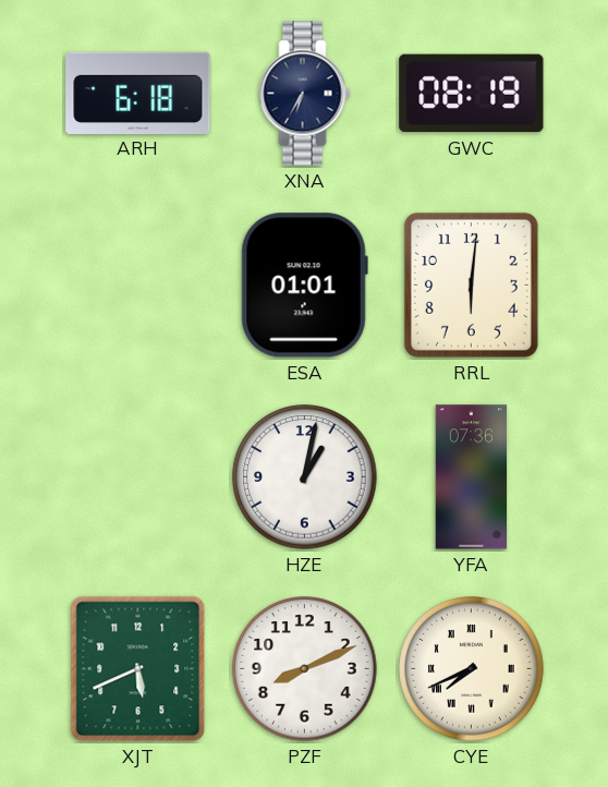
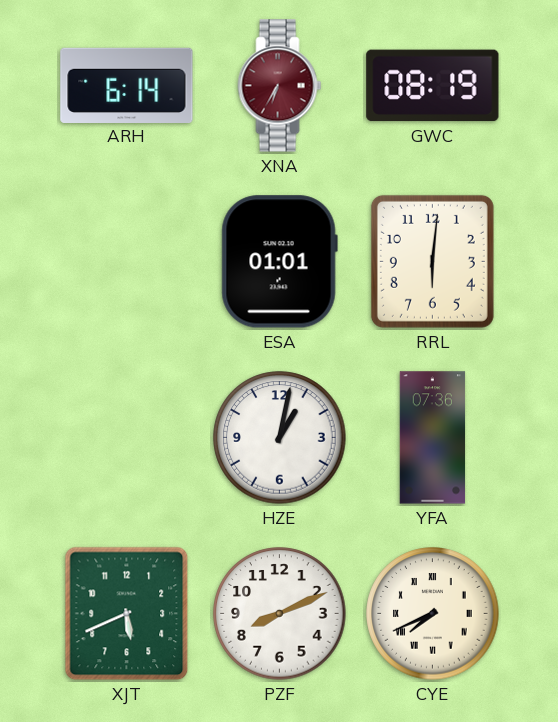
ARH: 6:18 -> 6:14 (127, 85)
XNA dial: navy -> burgundy (280, 86)
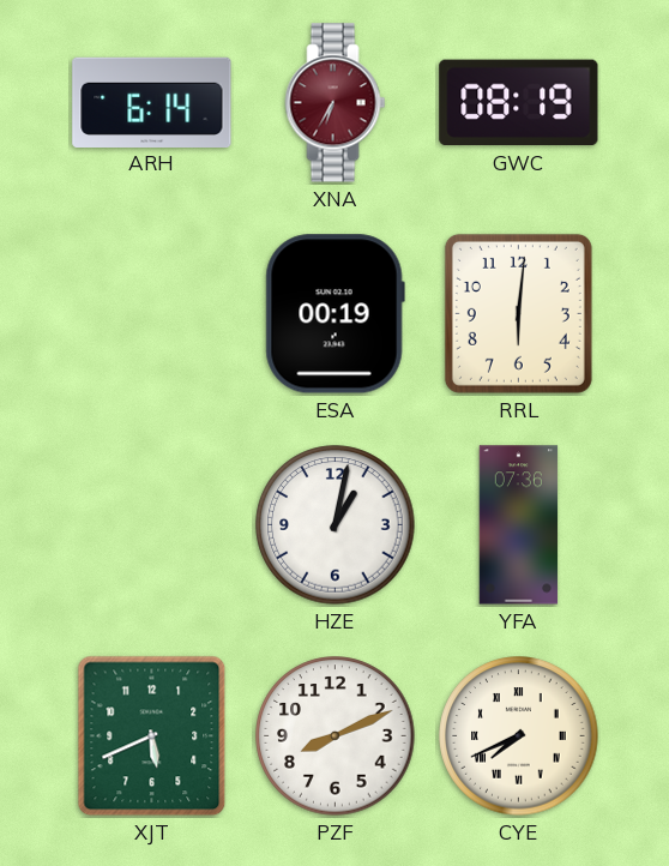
ESA: 01:01 -> 00:19 (334, 314)
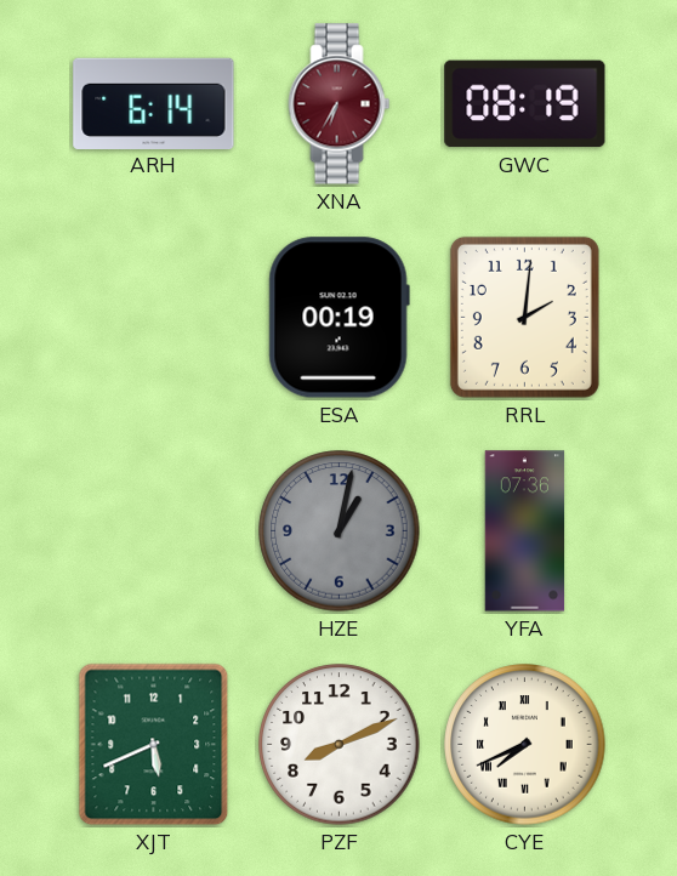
RRL: 6:01 -> 2:01 (524, 317)
HZE dial: white -> grey (340, 531)
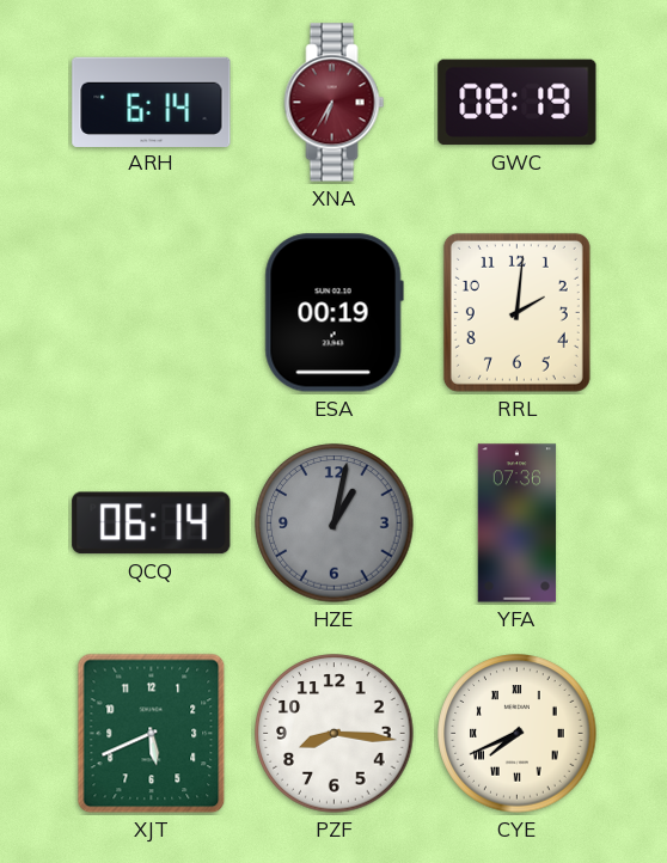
QCQ: none -> 06:14 (152, 524)
PZF: 8:11 -> 8:16 (335, 734)
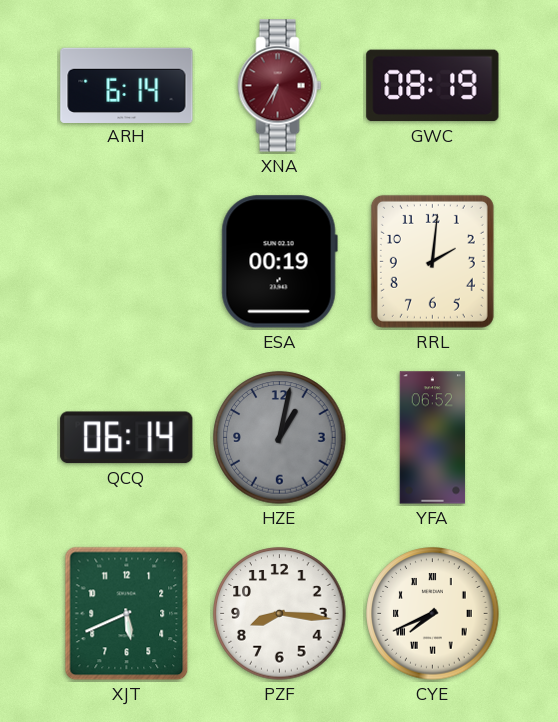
YFA: 07:36 -> 06:52 (433, 438)
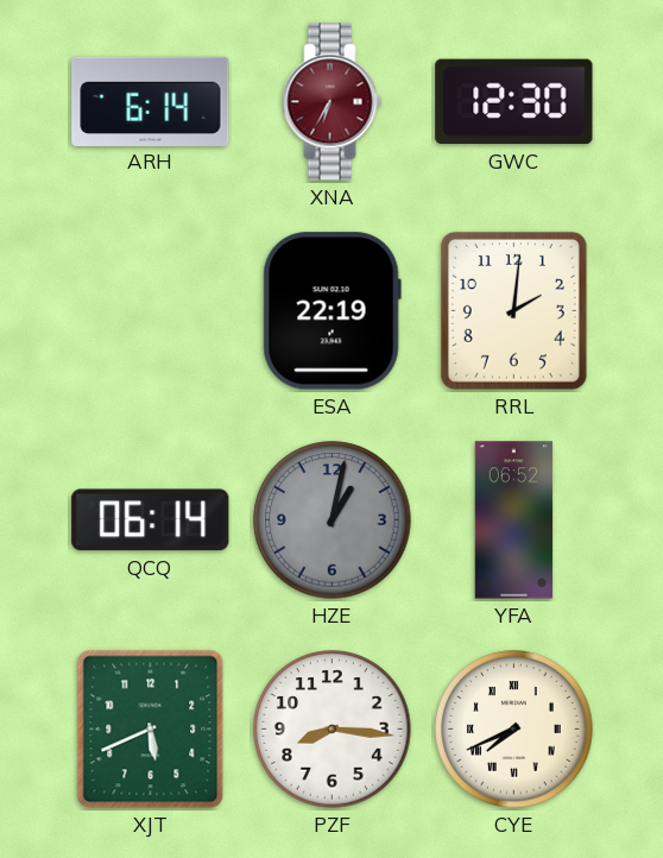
GWC: 08:19 -> 12:30 (514, 102)
ESA: 00:19 -> 22:19 (331, 311)
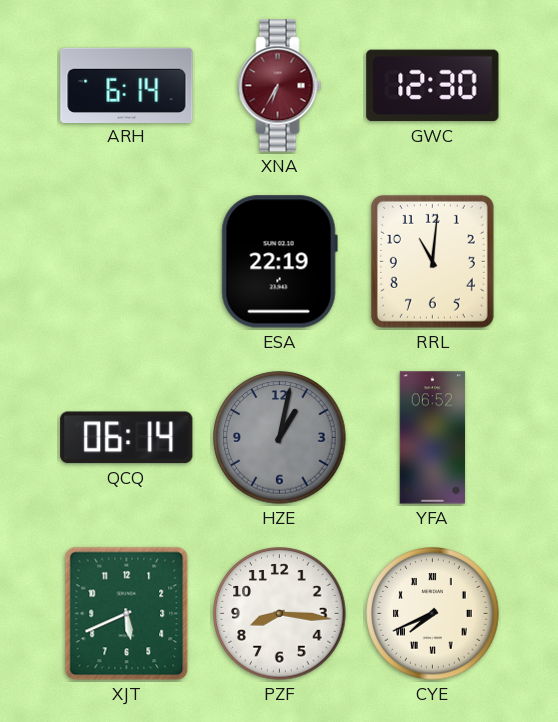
RRL: 2:01 -> 11:01 (432, 261)
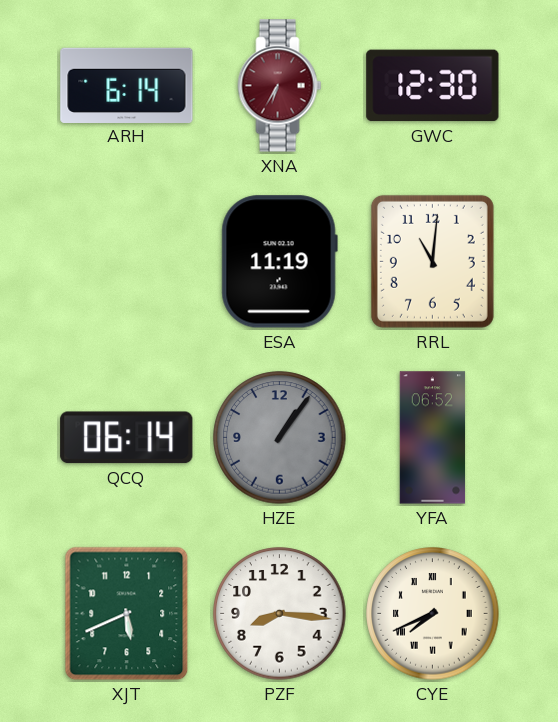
ESA: 22:19 -> 11:19 (279, 262)
HZE: 1:02 -> 1:06 (280, 438)
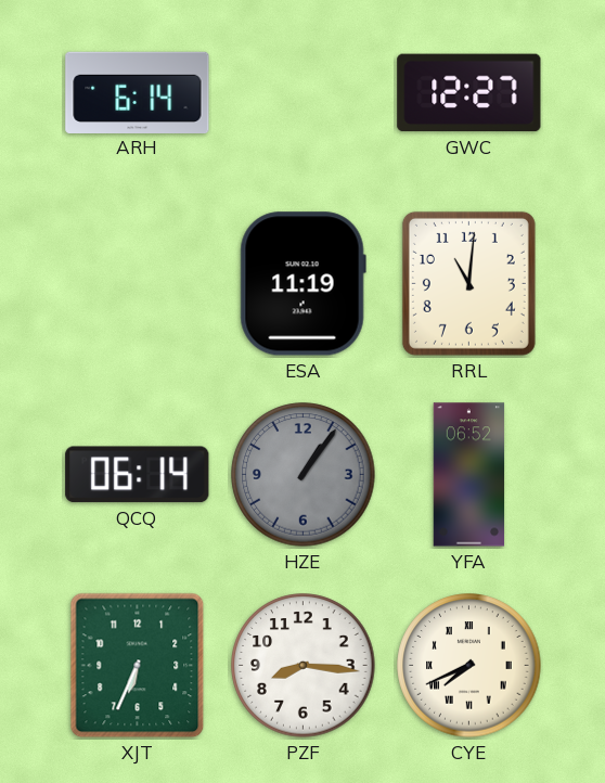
XNA: 6:35 -> none (280, 86)
GWC: 12:30 -> 12:27 (469, 93)
XJT: 5:41 -> 6:34 (138, 666)
